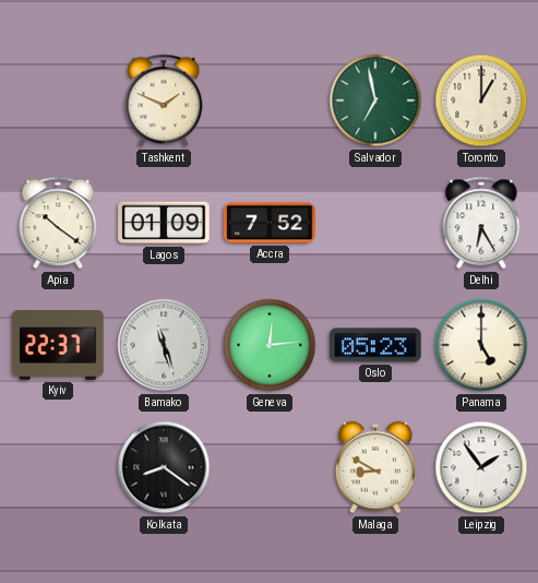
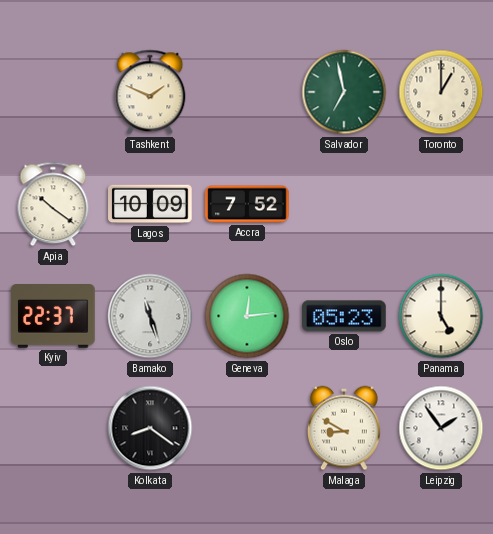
Lagos: 01:09 -> 10:09 (150, 204)
Delhi: 6:25 -> none (481, 223)
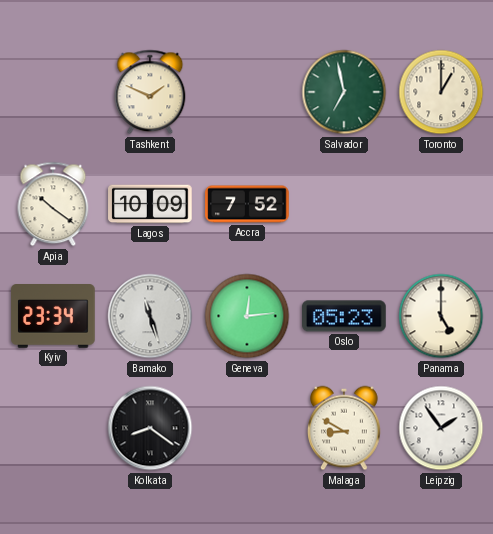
Kyiv: 22:37 -> 23:34 (53, 317)
